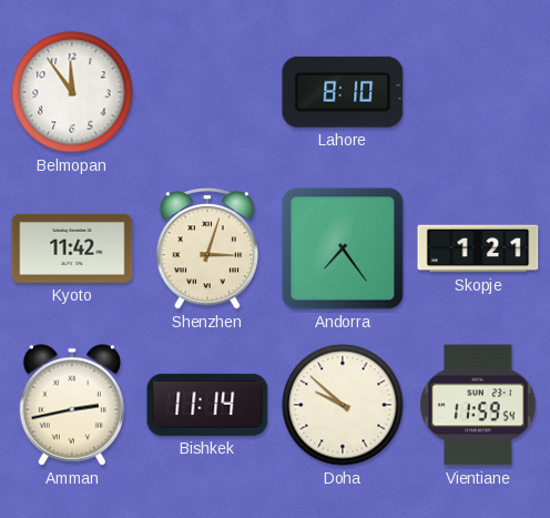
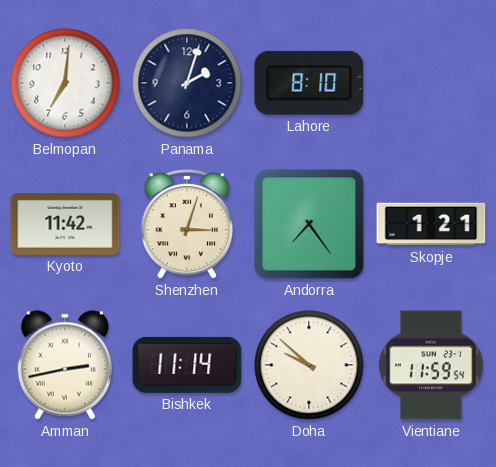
Belmopan: 11:54 -> 7:01 (65, 83)
Panama: none -> 2:03 (187, 83)
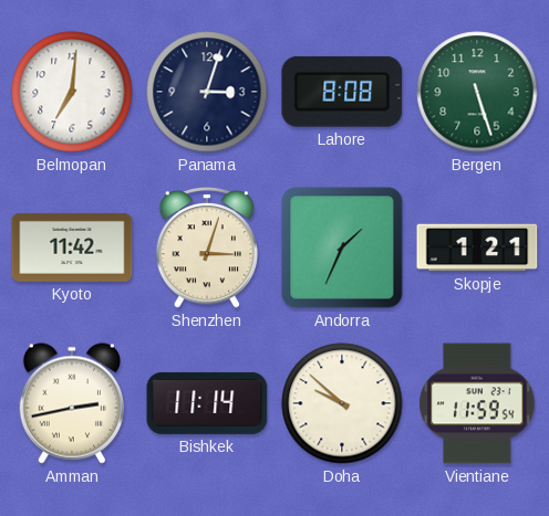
Panama: 2:03 -> 3:03 (207, 92)
Lahore: 8:10 -> 8:08 (342, 92)
Bergen: none -> 5:27 (477, 92)
Andorra: 7:24 -> 1:34 (342, 248)
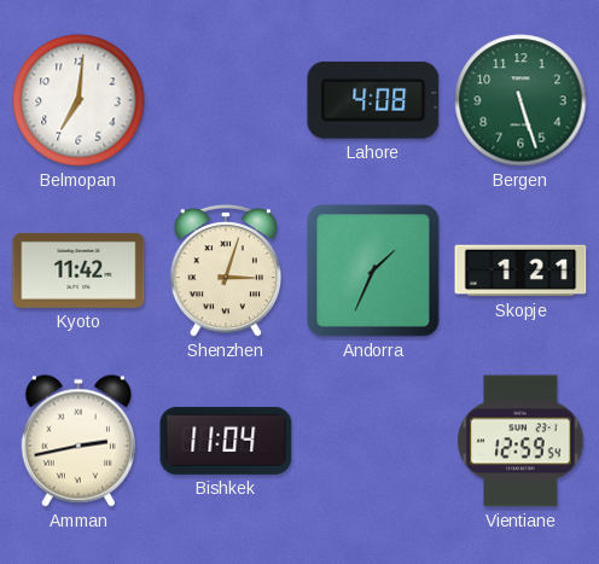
Panama: 3:03 -> none (207, 92)
Lahore: 8:08 -> 4:08 (373, 100)
Bishkek: 11:14 -> 11:04 (226, 441)
Doha: 9:52 -> none (342, 403)
Vientiane: 11:59 -> 12:59 (521, 441)
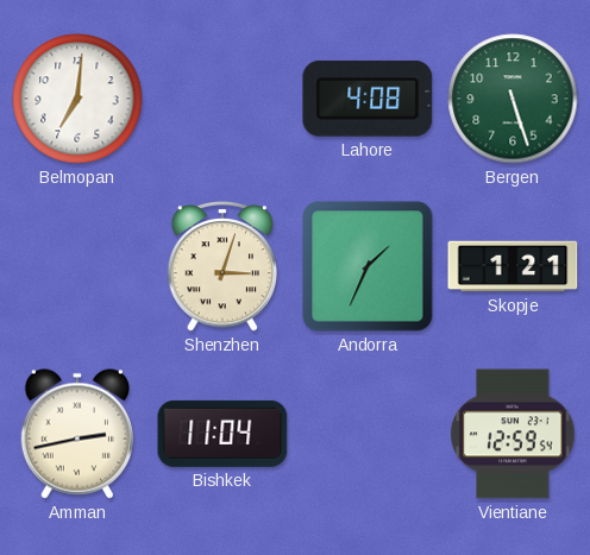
Kyoto: 11:42 -> none (78, 271)
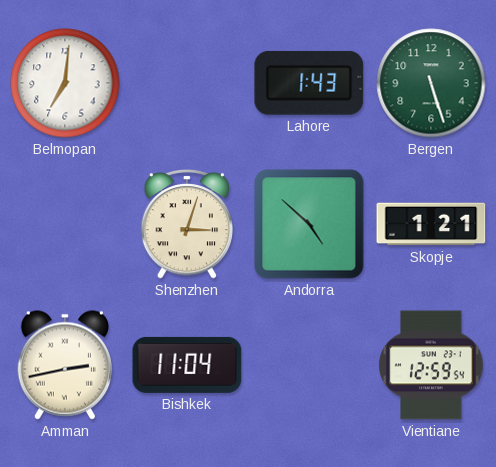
Lahore: 4:08 -> 1:43 (309, 83)
Andorra: 1:34 -> 4:52 (309, 224)
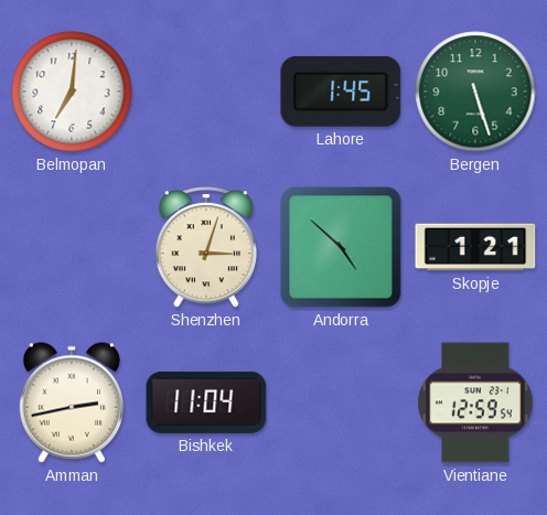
Lahore: 1:43 -> 1:45 (341, 92)
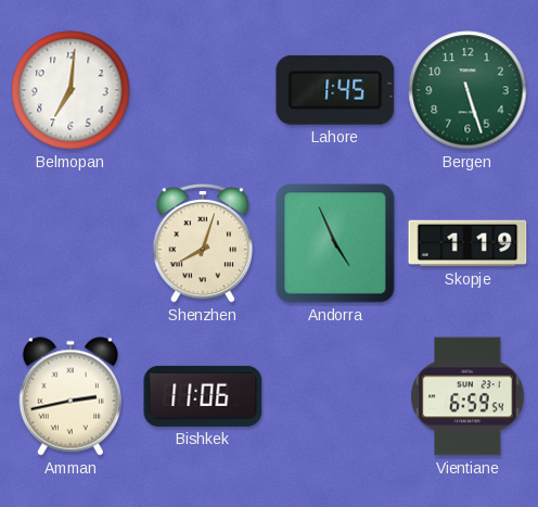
Shenzhen: 3:03 -> 8:03 (203, 244)
Andorra: 4:52 -> 4:56 (335, 243)
Skopje: 1:21 -> 1:19 (467, 243)
Bishkek: 11:04 -> 11:06 (203, 396)
Vientiane: 12:59 -> 6:59 (467, 396)
